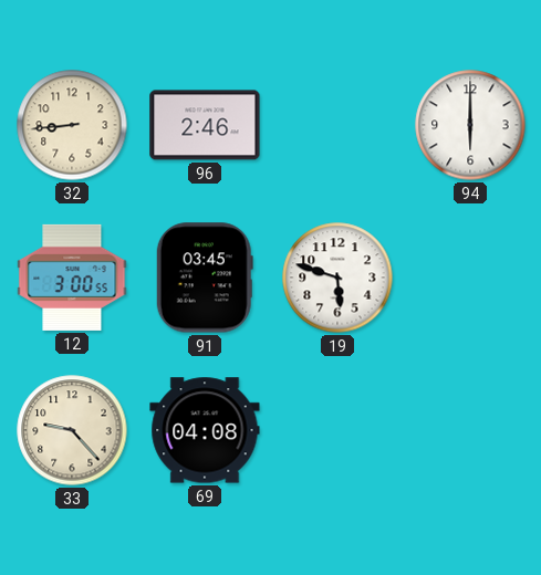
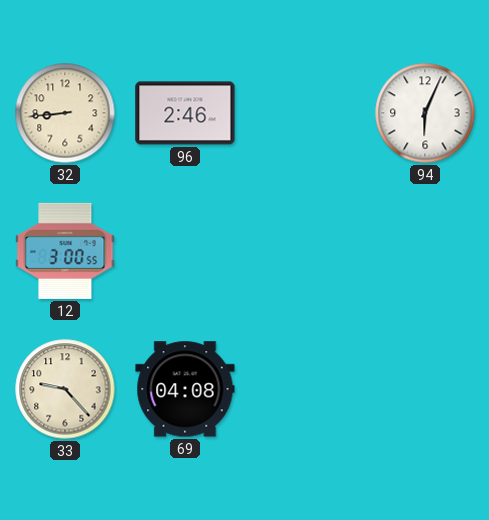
94: 6:00 -> 6:04 (425, 113)
91: 03:45 -> none (205, 278)
19: 5:48 -> none (337, 278)
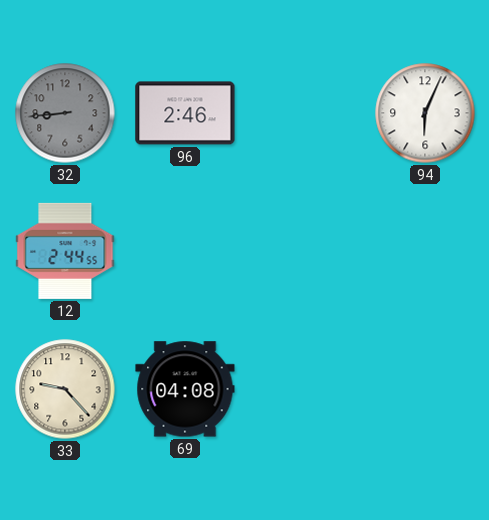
32 dial: cream -> grey (65, 113)
12: 3:00 -> 2:44 (65, 251)
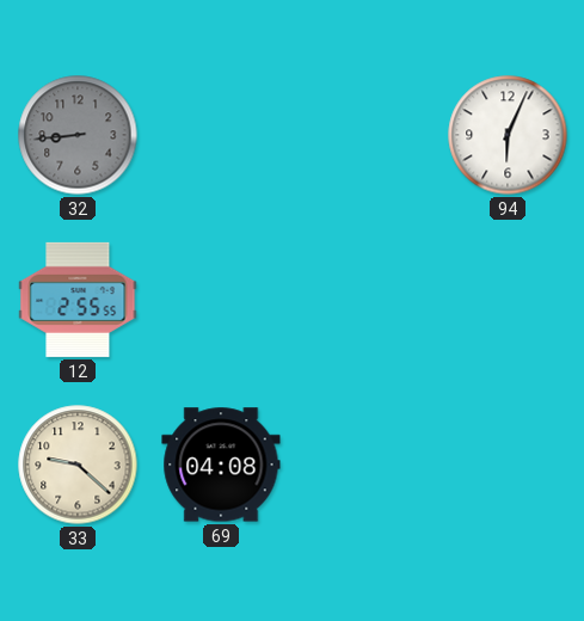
96: 2:46 -> none (185, 113)
12: 2:44 -> 2:55 (78, 300)
33: 9:23 -> 9:22 (78, 465)
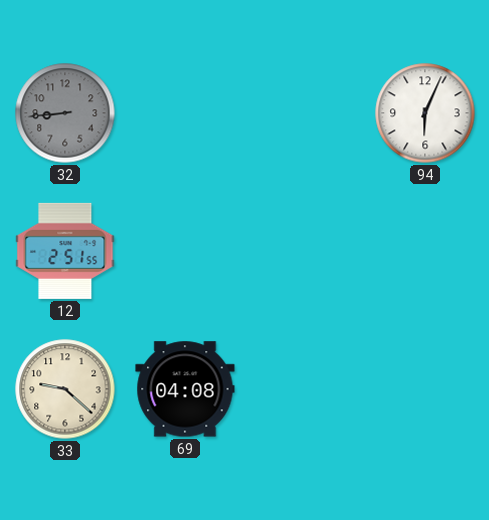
12: 2:55 -> 2:51 (65, 251)
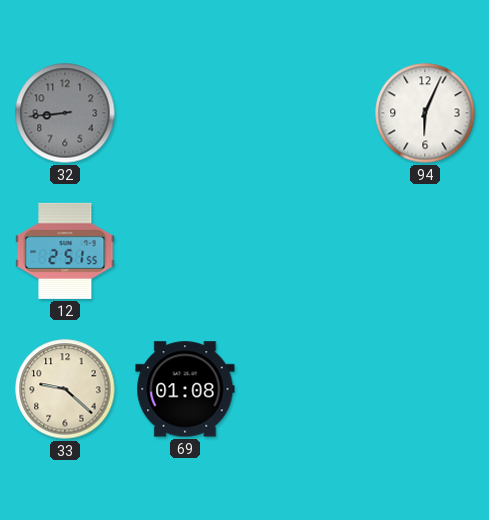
69: 04:08 -> 01:08 (185, 389)
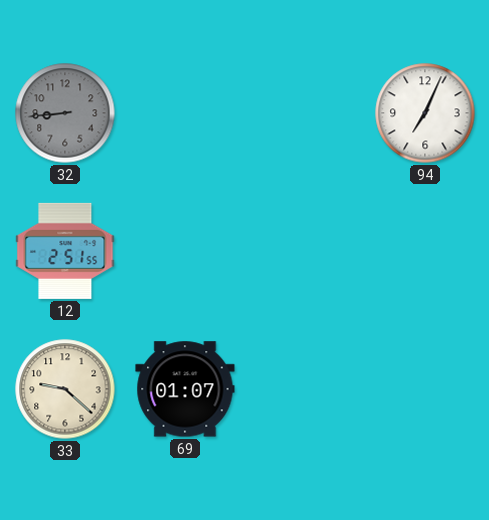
94: 6:04 -> 7:04 (425, 113)
69: 01:08 -> 01:07 (185, 389)
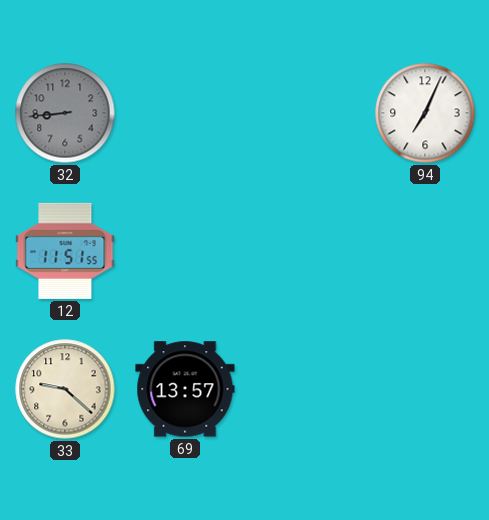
12: 2:51 -> 11:51 (65, 251)
69: 01:07 -> 13:57 (185, 389)
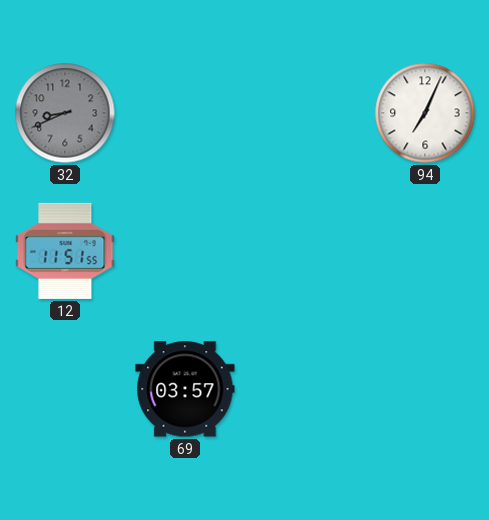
32: 8:44 -> 8:41 (65, 113)
33: 9:22 -> none (65, 389)
69: 13:57 -> 03:57 (185, 389)
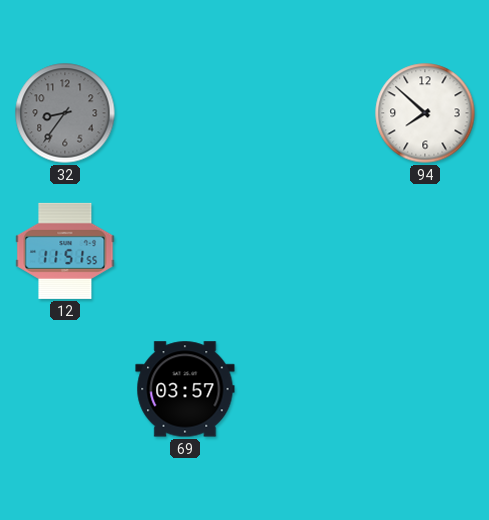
32: 8:41 -> 8:36 (65, 113)
94: 7:04 -> 7:52 (425, 113)
